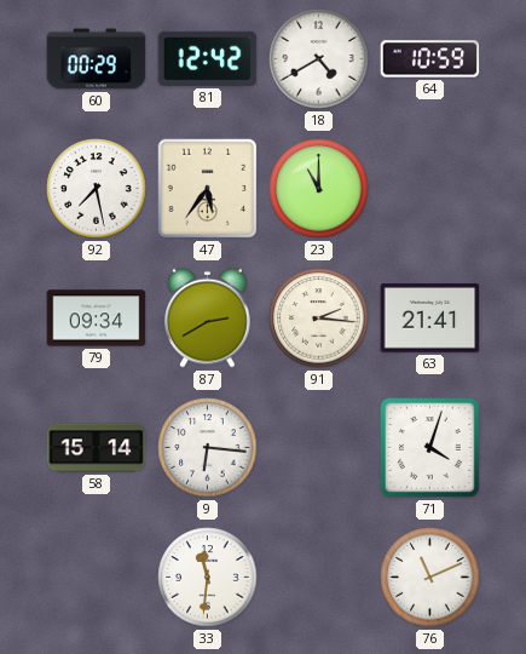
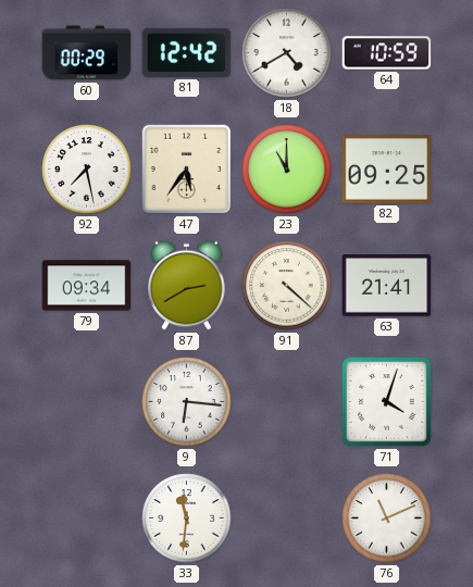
82: none -> 09:25 (387, 170)
91: 2:16 -> 4:22 (287, 286)
58: 15:14 -> none (97, 448)
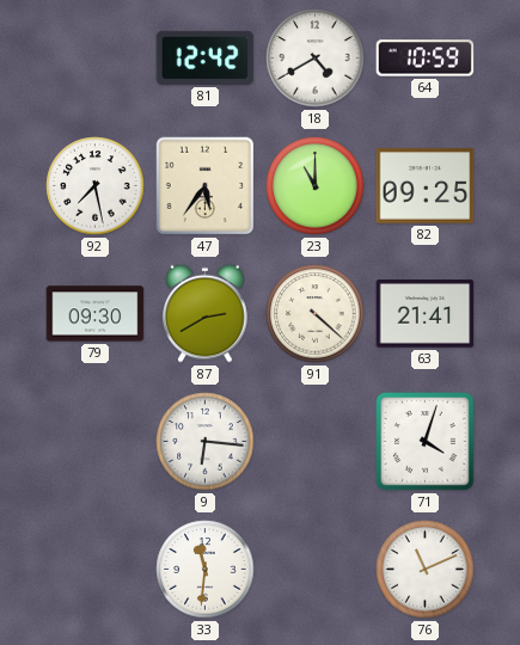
60: 00:29 -> none (87, 53)
79: 09:34 -> 09:30 (96, 314)
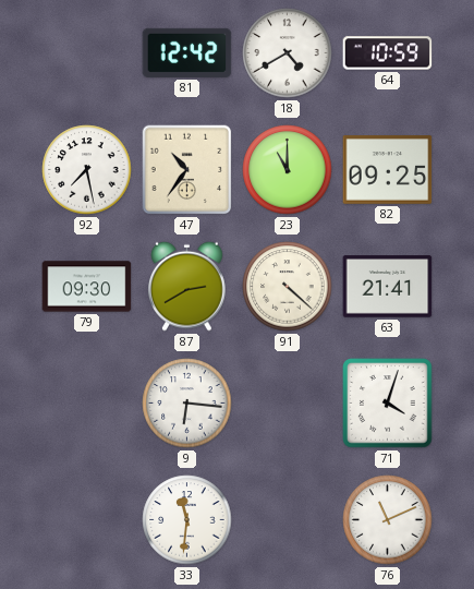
47: 5:36 -> 10:36 (187, 170)
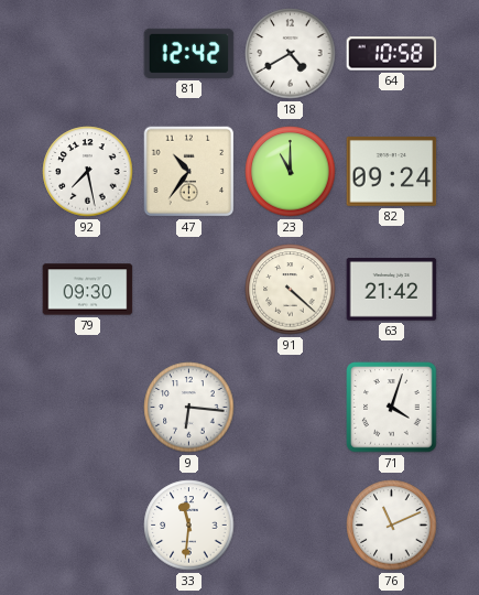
64: 10:59 -> 10:58 (392, 54)
82: 09:25 -> 09:24 (392, 172)
87: 2:40 -> none (187, 286)
63: 21:41 -> 21:42 (392, 290)
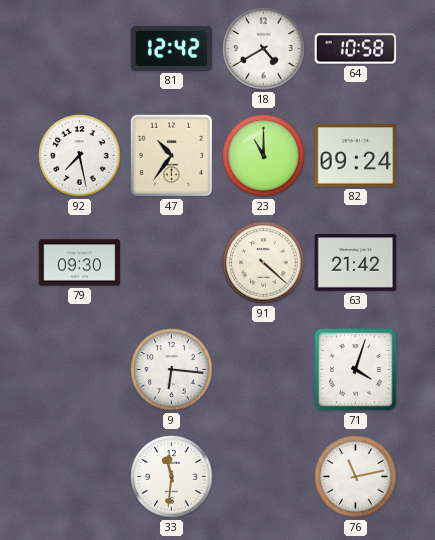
76: 11:11 -> 11:13 (356, 477)
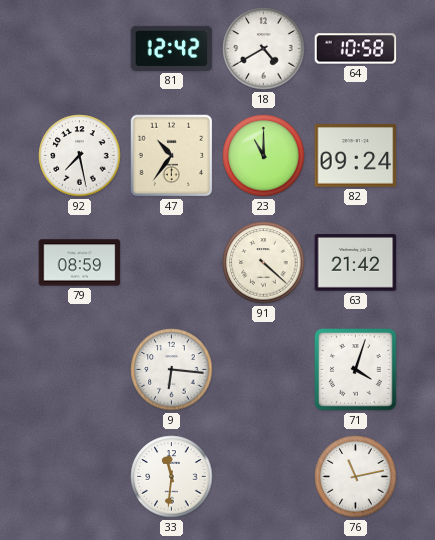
79: 09:30 -> 08:59 (80, 263)
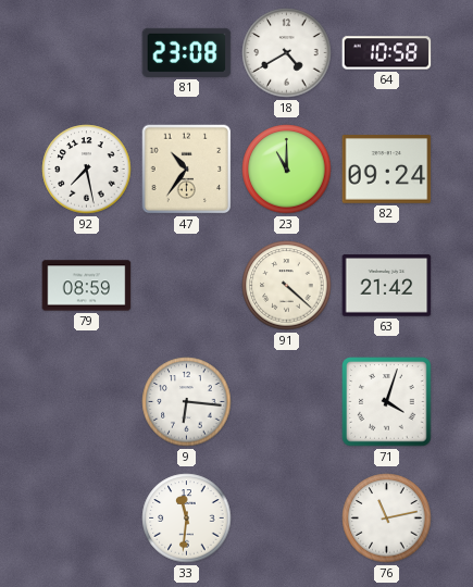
81: 12:42 -> 23:08 (187, 52)
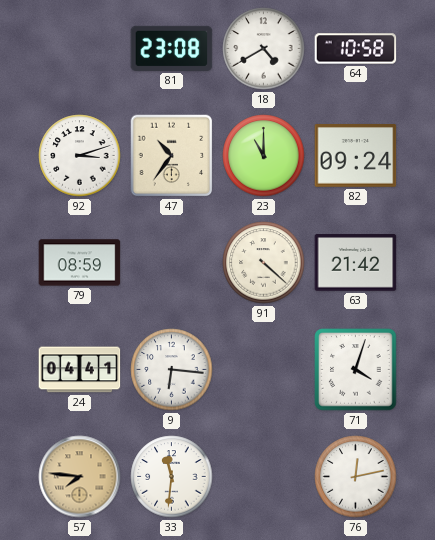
92: 7:28 -> 3:12 (80, 156)
24: none -> 04:41 (80, 370)
57: none -> 7:46 (80, 477)
76: 11:13 -> 12:13 (356, 477)
